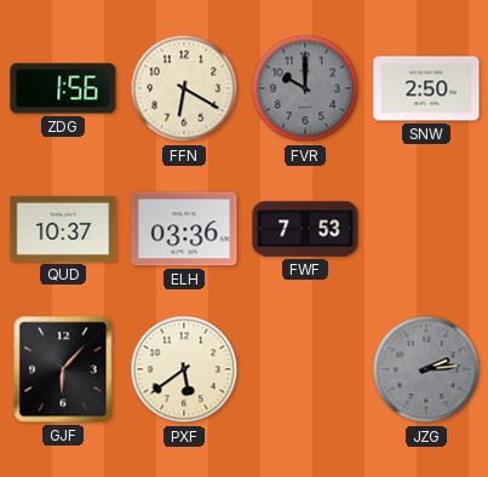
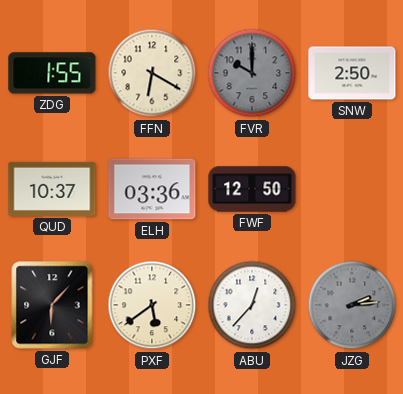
ZDG: 1:56 -> 1:55 (52, 73)
FWF: 7:53 -> 12:50 (252, 189)
ABU: none -> 12:37 (252, 305)
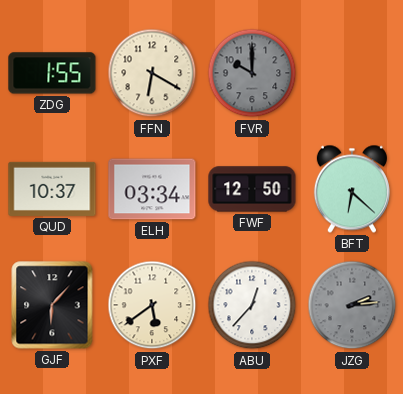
SNW: 2:50 -> none (352, 73)
ELH: 03:36 -> 03:34 (152, 189)
BFT: none -> 6:22 (352, 189)
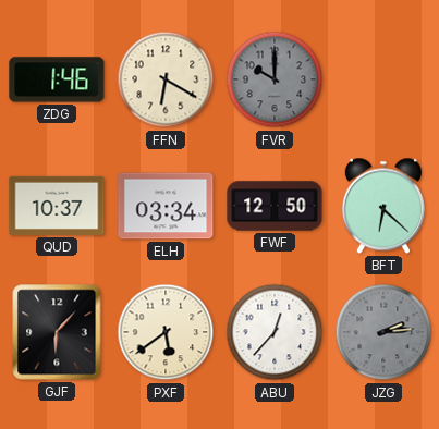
ZDG: 1:55 -> 1:46 (57, 79)
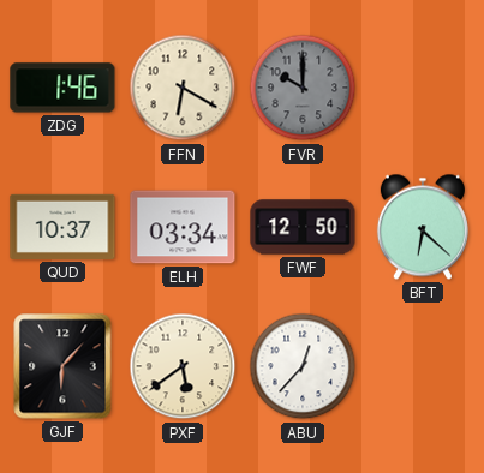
JZG: 2:14 -> none (383, 332)
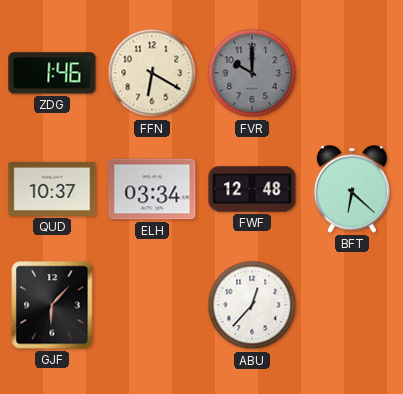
FWF: 12:50 -> 12:48 (252, 189)
PXF: 5:39 -> none (183, 366)
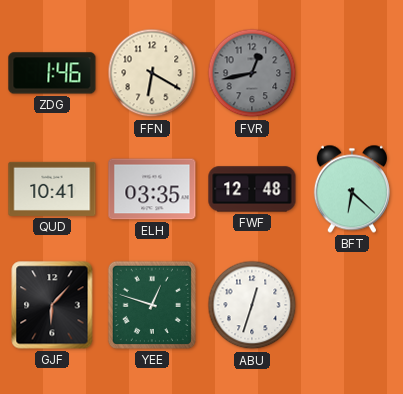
FVR: 10:00 -> 12:43 (252, 73)
QUD: 10:37 -> 10:41 (52, 189)
ELH: 03:34 -> 03:35 (152, 189)
YEE: none -> 12:48 (152, 305)
ABU: 12:37 -> 12:33 (252, 305)
